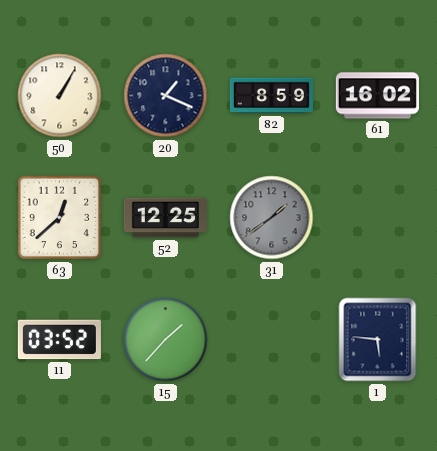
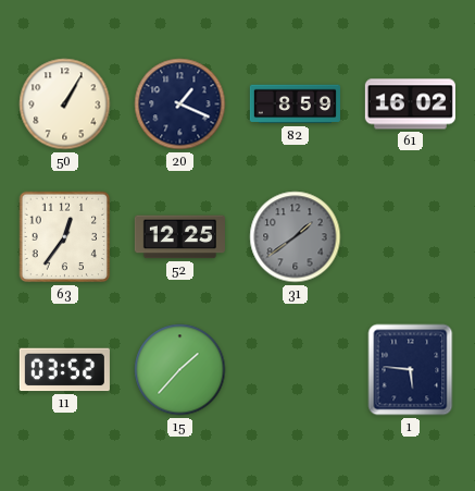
63: 12:38 -> 12:36 (65, 237)
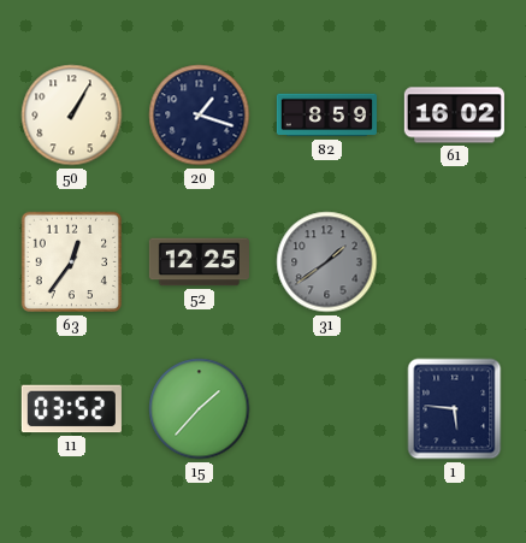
20: 1:19 -> 1:18 (200, 116)
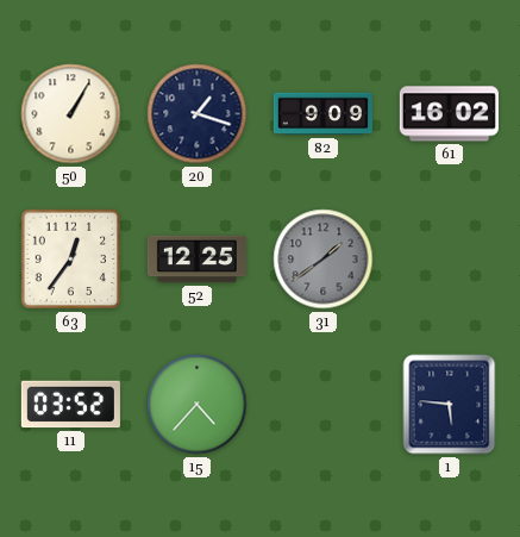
82: 8:59 -> 9:09 (322, 114)
15: 1:37 -> 4:37 (198, 405)
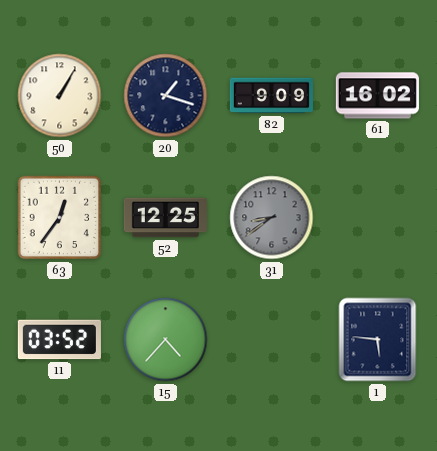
31: 1:39 -> 8:39 (272, 218)
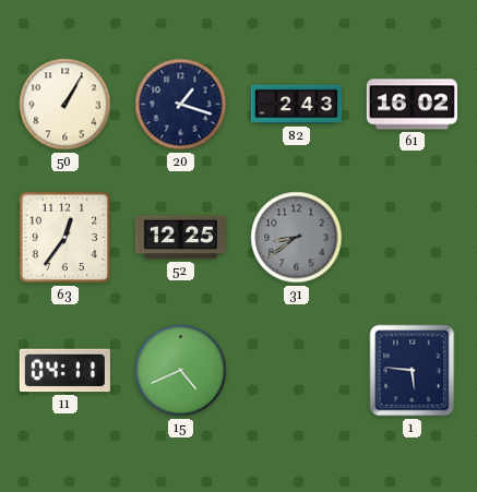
82: 9:09 -> 2:43 (296, 105)
11: 03:52 -> 04:11 (64, 371)
15: 4:37 -> 4:41 (181, 371)
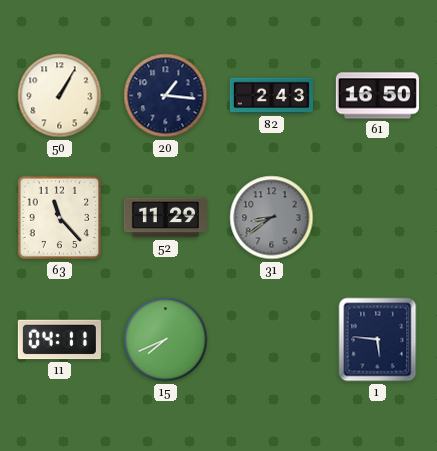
20: 1:18 -> 1:16 (166, 96)
61: 16:02 -> 16:50 (377, 96)
63: 12:36 -> 11:23 (60, 218)
52: 12:25 -> 11:29 (165, 218)
15: 4:41 -> 7:41 (166, 340)
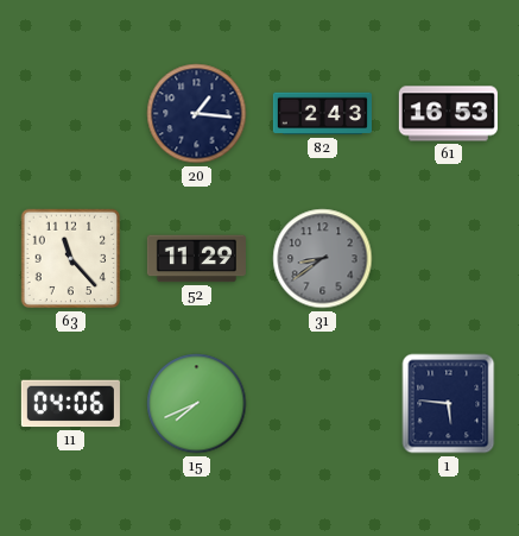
50: 1:05 -> none (60, 96)
61: 16:50 -> 16:53 (448, 114)
11: 04:11 -> 04:06 (70, 404)
